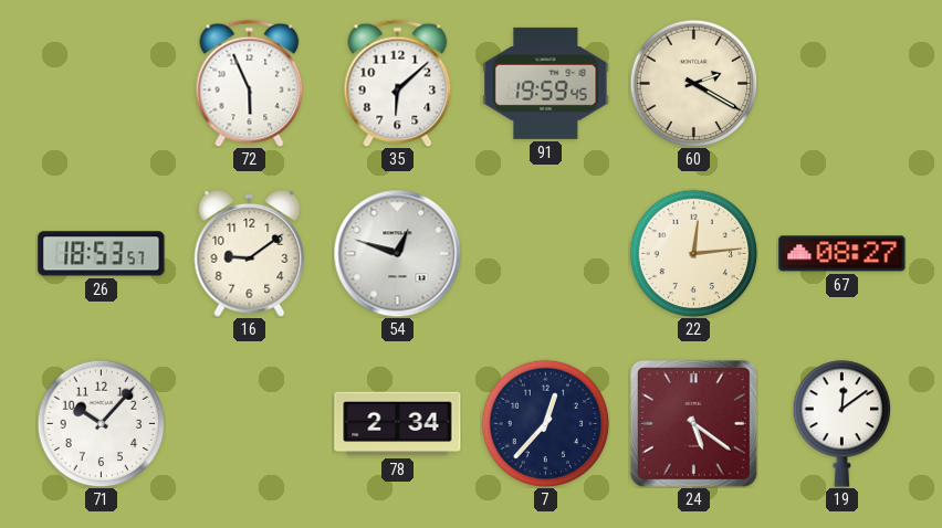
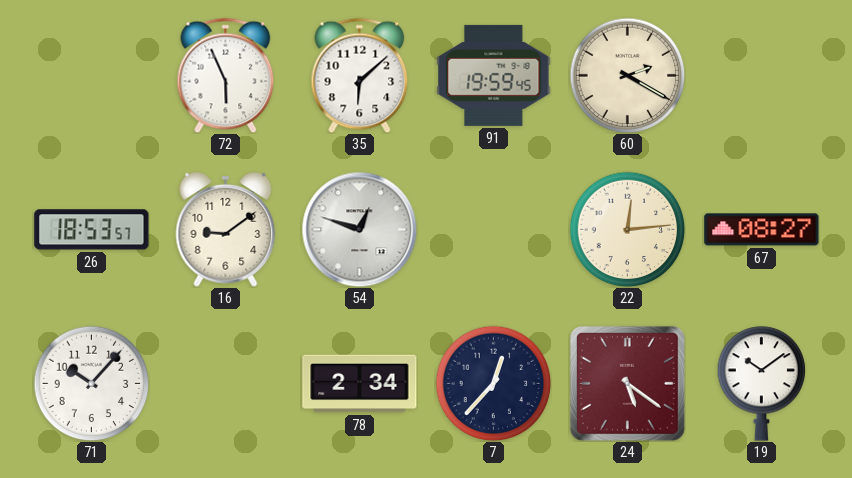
19: 12:09 -> 10:09 (762, 384)
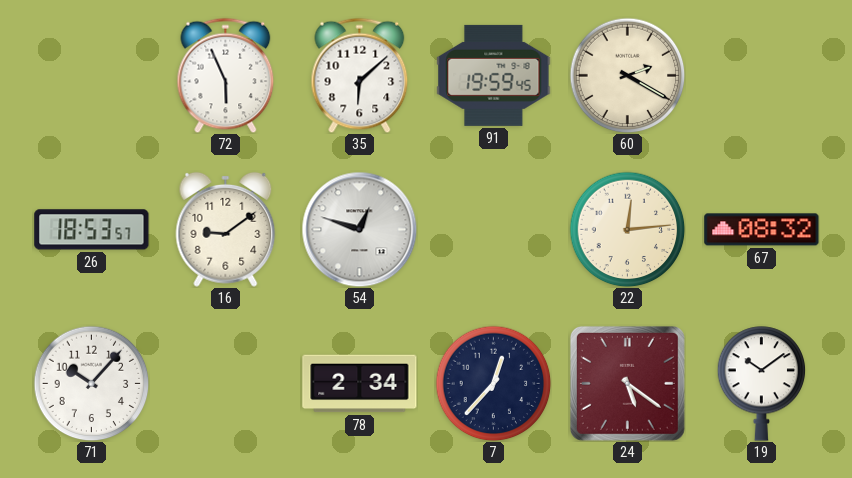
67: 08:27 -> 08:32 (762, 230)
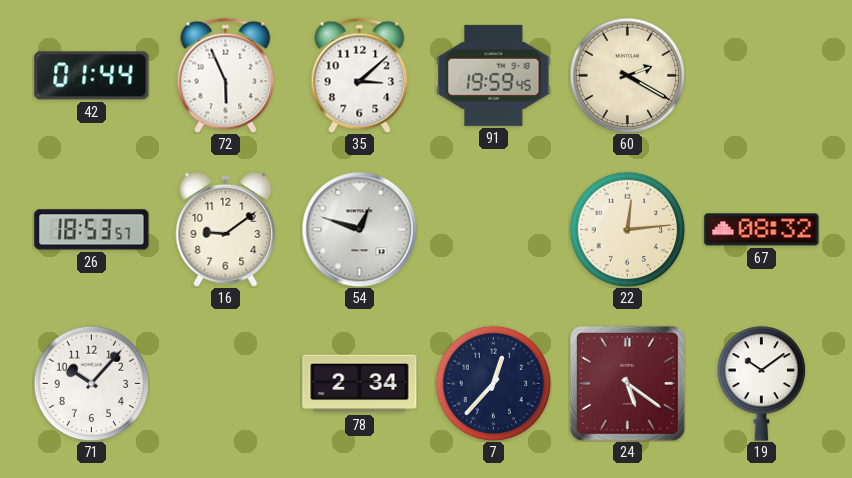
42: none -> 01:44 (92, 76)
35: 6:08 -> 3:08 (360, 75)
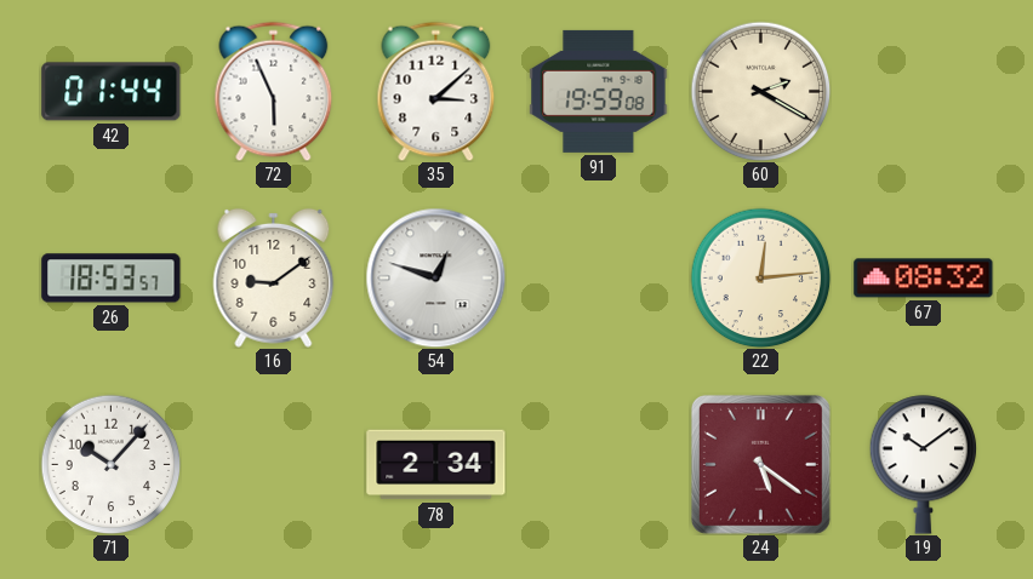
91: 19:59:45 -> 19:59:08 (599, 91)
7: 12:37 -> none (493, 383)
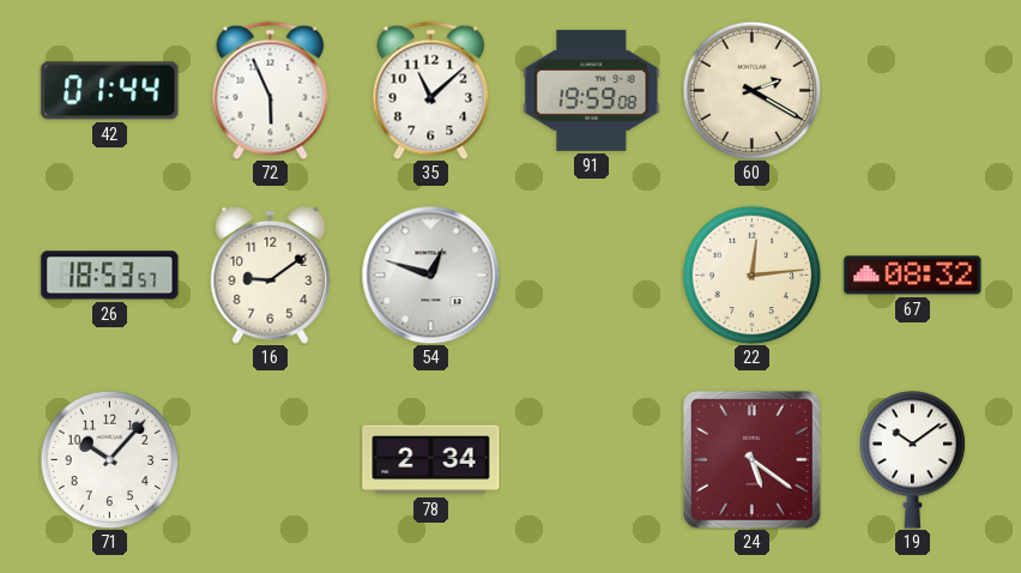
35: 3:08 -> 11:08 (431, 90)
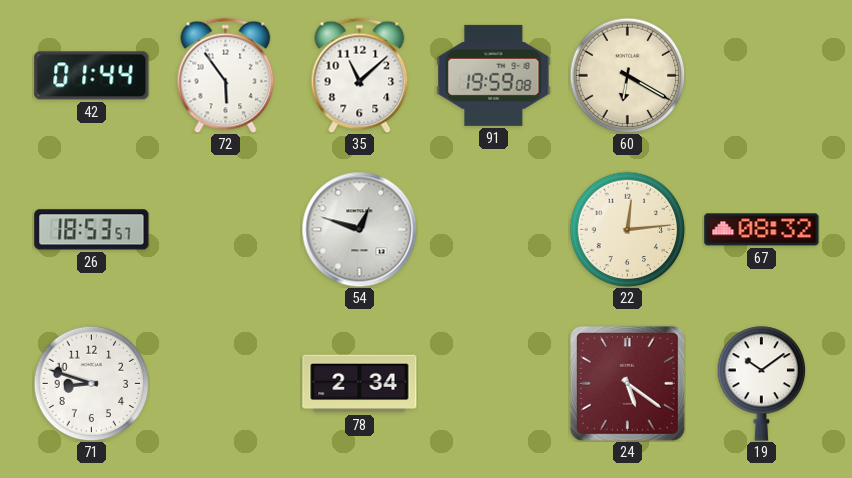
72: 5:56 -> 5:54 (226, 75)
60: 2:20 -> 6:20 (627, 75)
16: 9:09 -> none (271, 275)
71: 10:07 -> 8:48 (91, 383)
